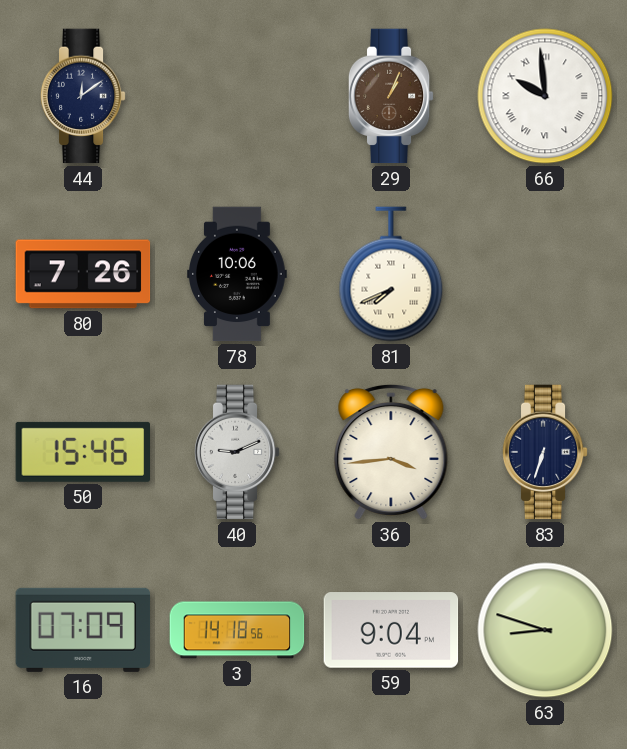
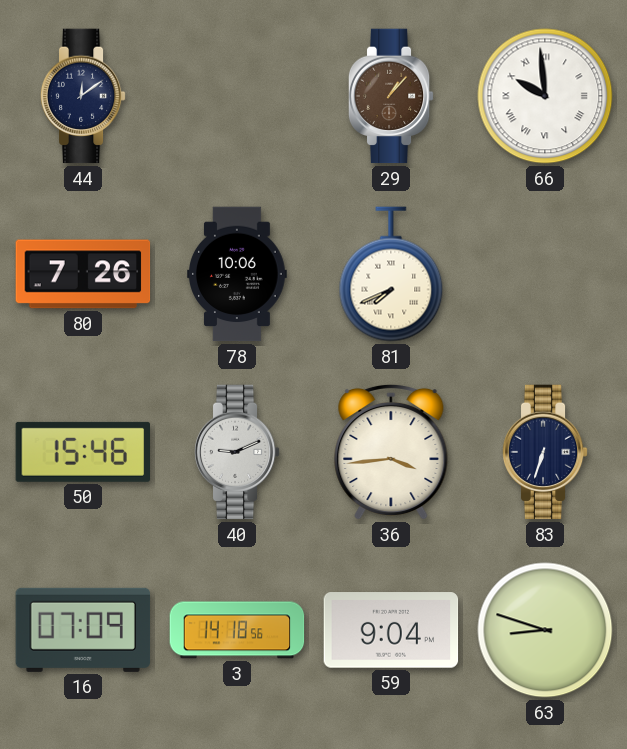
29: 1:04 -> 1:07 (391, 96)
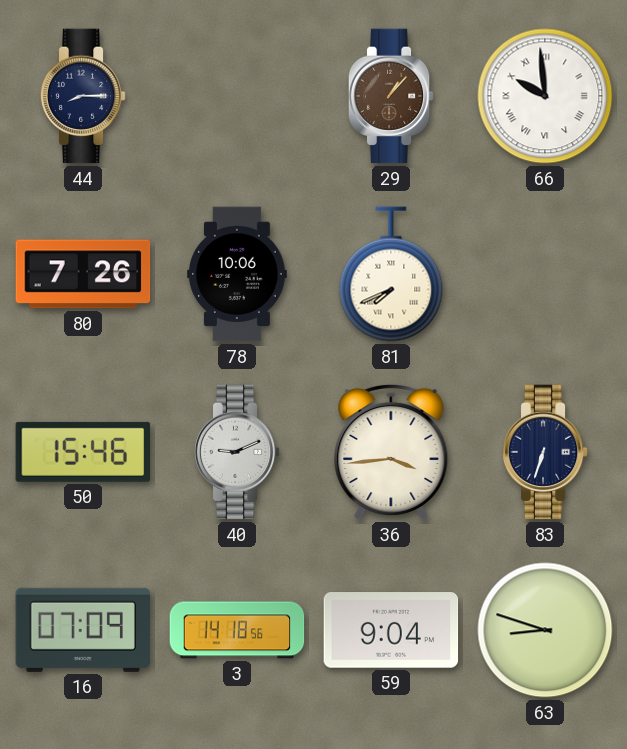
44: 12:09 -> 8:15 (83, 96)
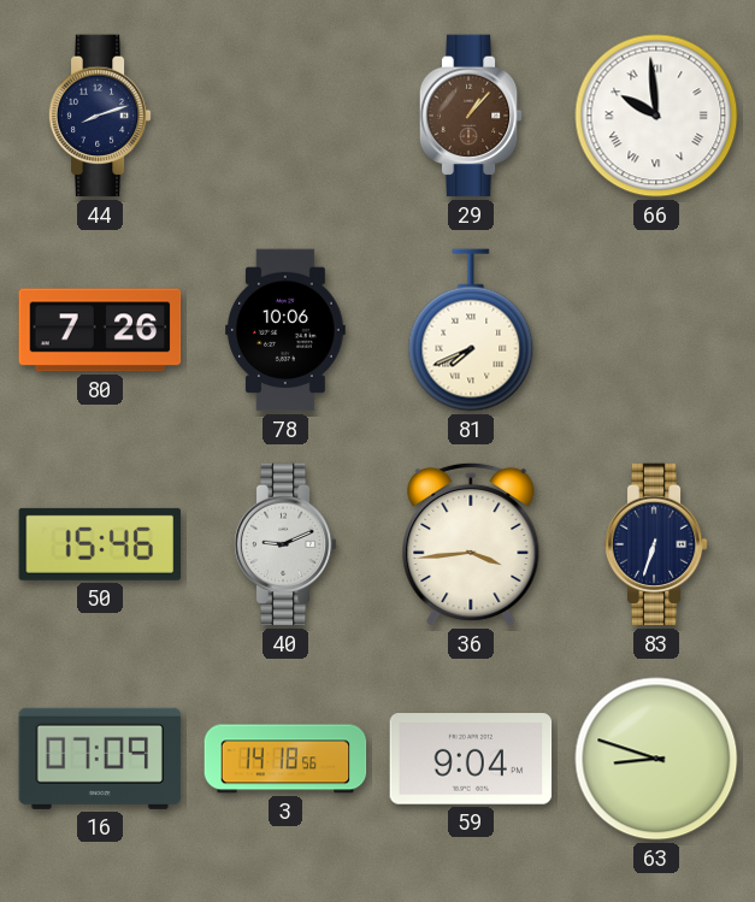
44: 8:15 -> 8:12 (100, 116)
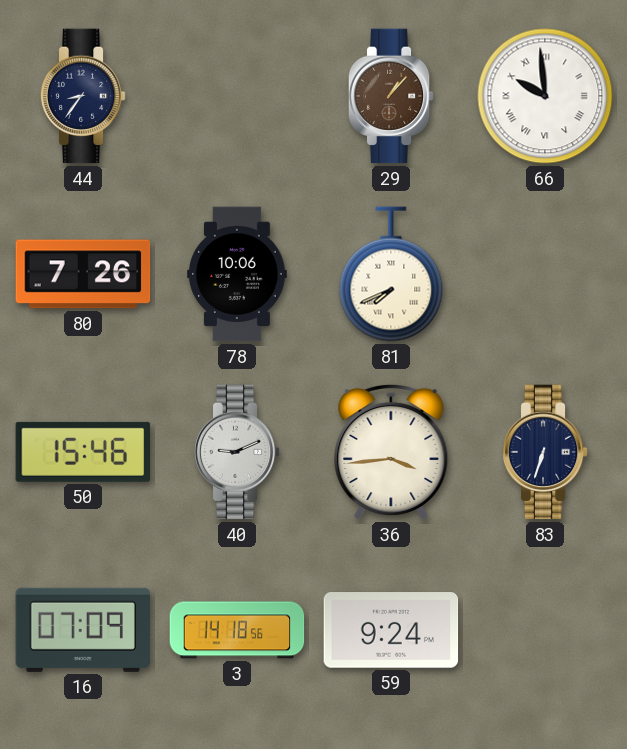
44: 8:12 -> 8:36 (83, 96)
59: 9:04 -> 9:24 (391, 630)
63: 8:48 -> none (656, 759)
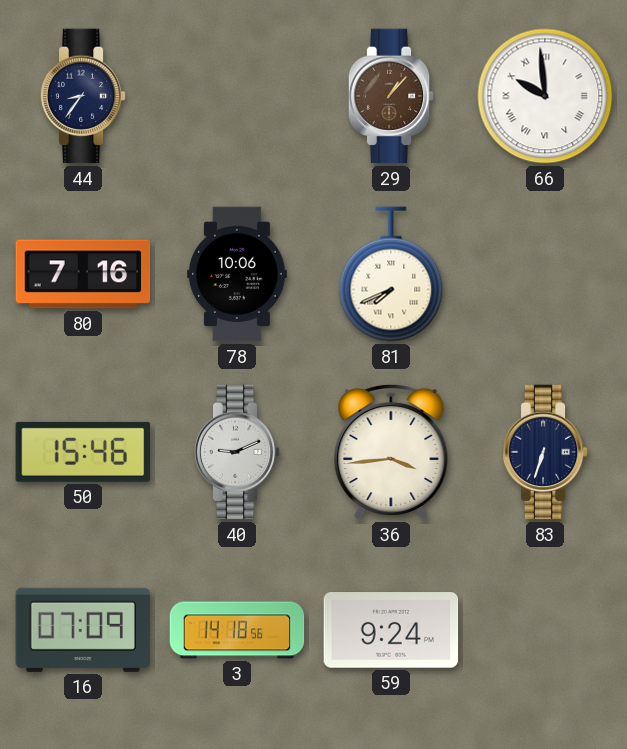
80: 7:26 -> 7:16 (83, 274)
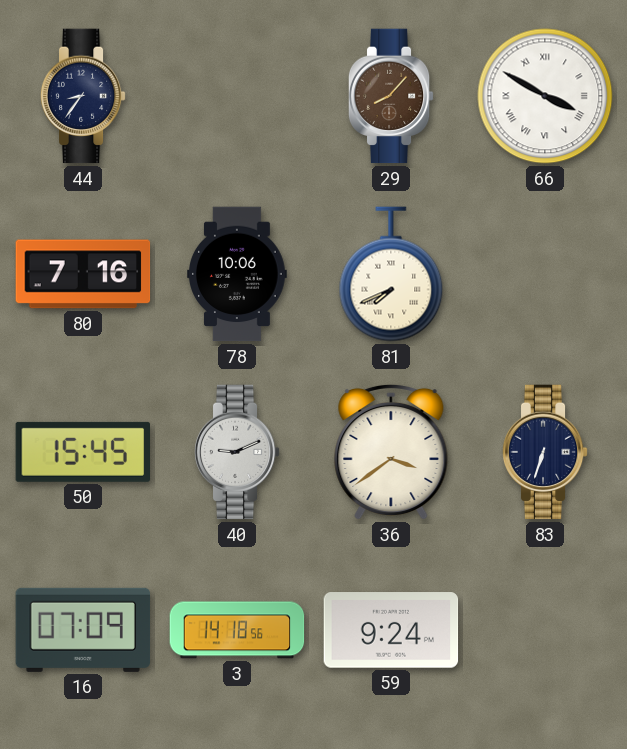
29: 1:07 -> 8:07 (391, 96)
66: 9:59 -> 3:50 (545, 96)
50: 15:46 -> 15:45 (82, 452)
36: 3:44 -> 3:39 (391, 452)
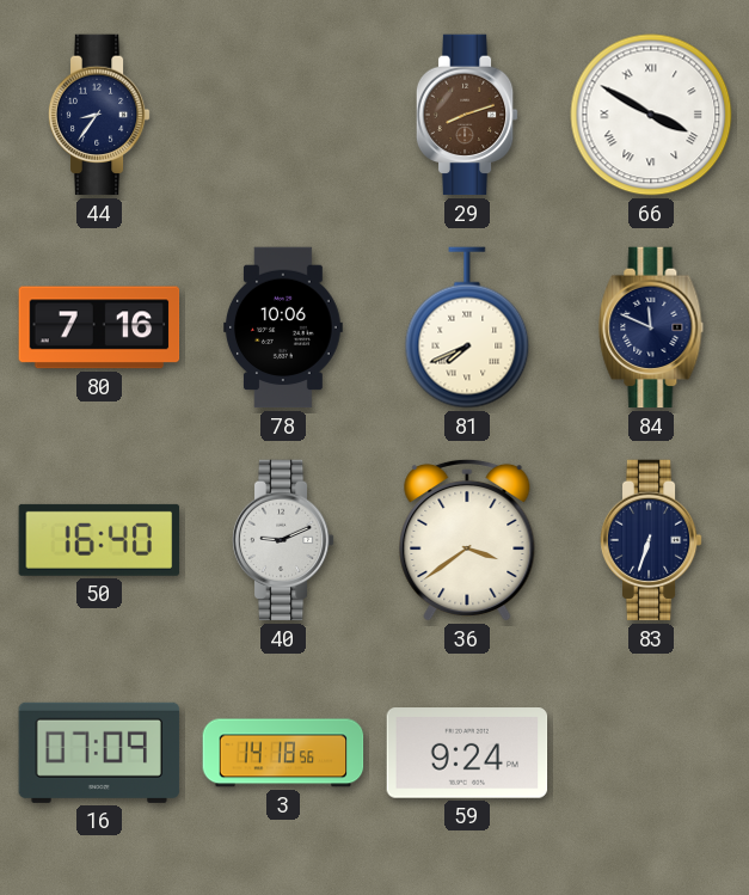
29: 8:07 -> 8:12 (467, 115)
84: none -> 11:49 (651, 327)
50: 15:45 -> 16:40 (98, 540)
